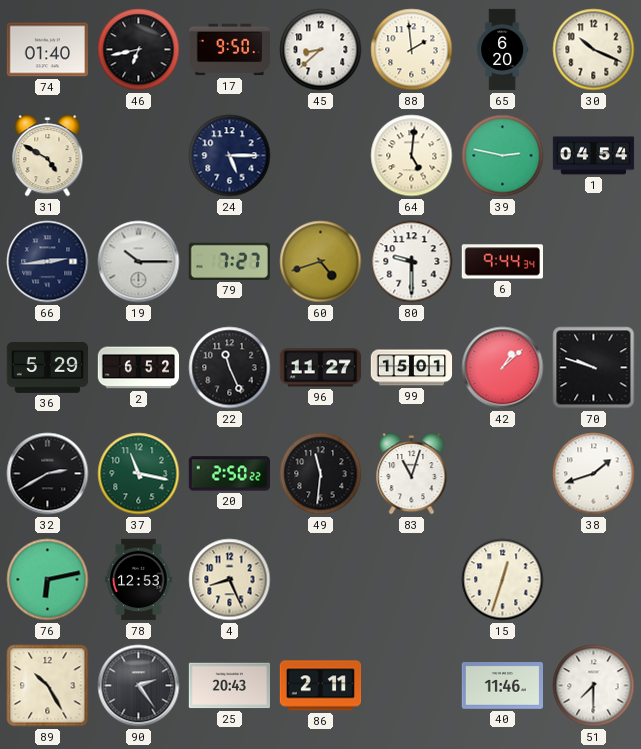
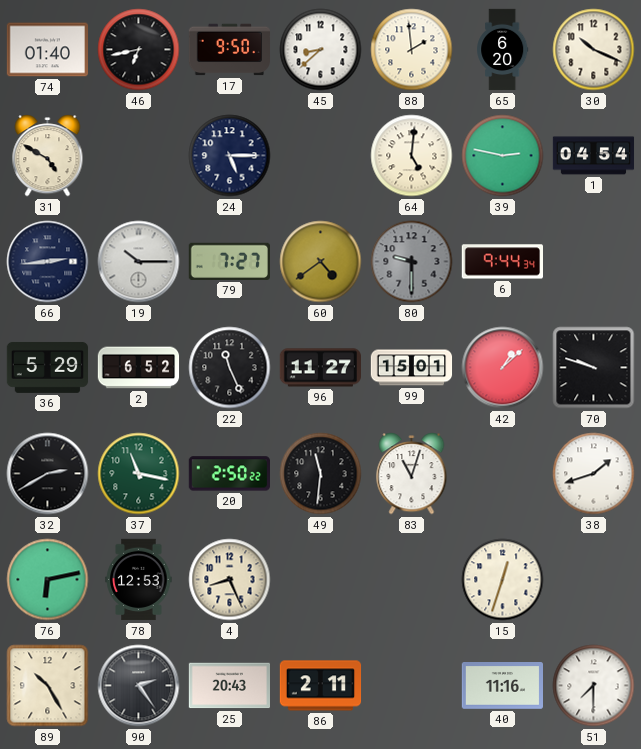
60: 4:42 -> 4:39 (321, 262)
80 dial: white -> grey (412, 262)
40: 11:46 -> 11:16 (503, 686)
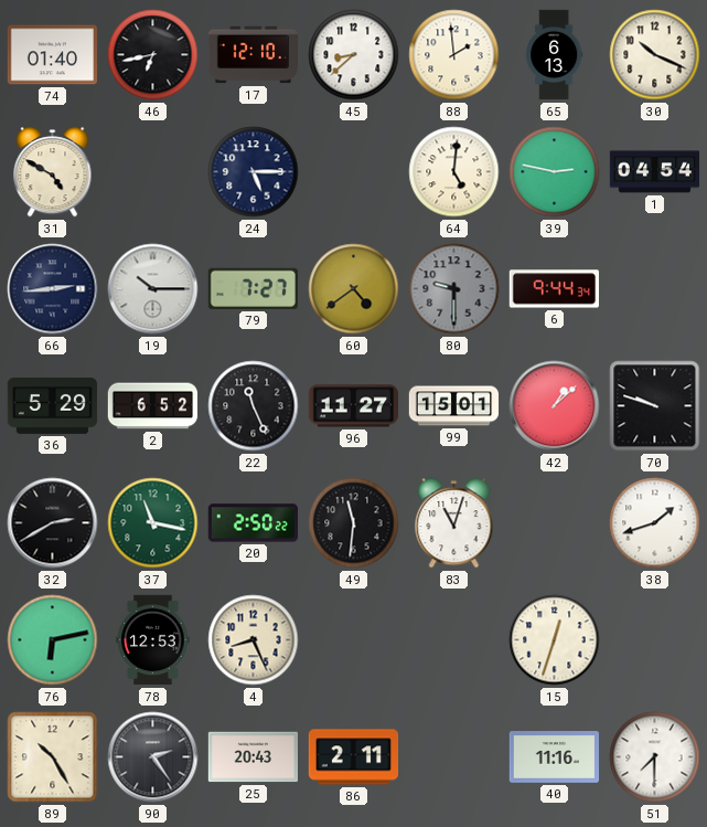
17: 9:50 -> 12:10 (254, 55)
65: 6:20 -> 6:13 (555, 55)
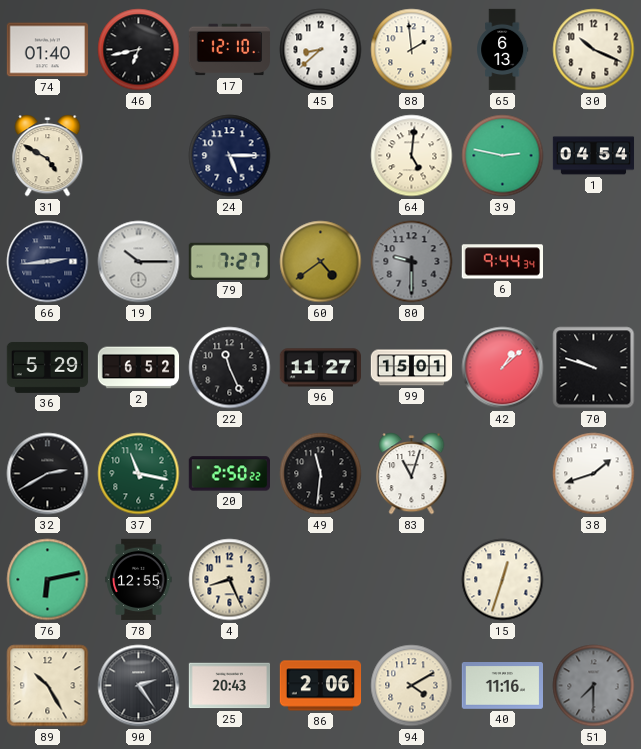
78: 12:53 -> 12:55 (139, 580)
86: 2:11 -> 2:06 (321, 686)
94: none -> 4:10 (412, 686)
51 dial: white -> grey (594, 686)
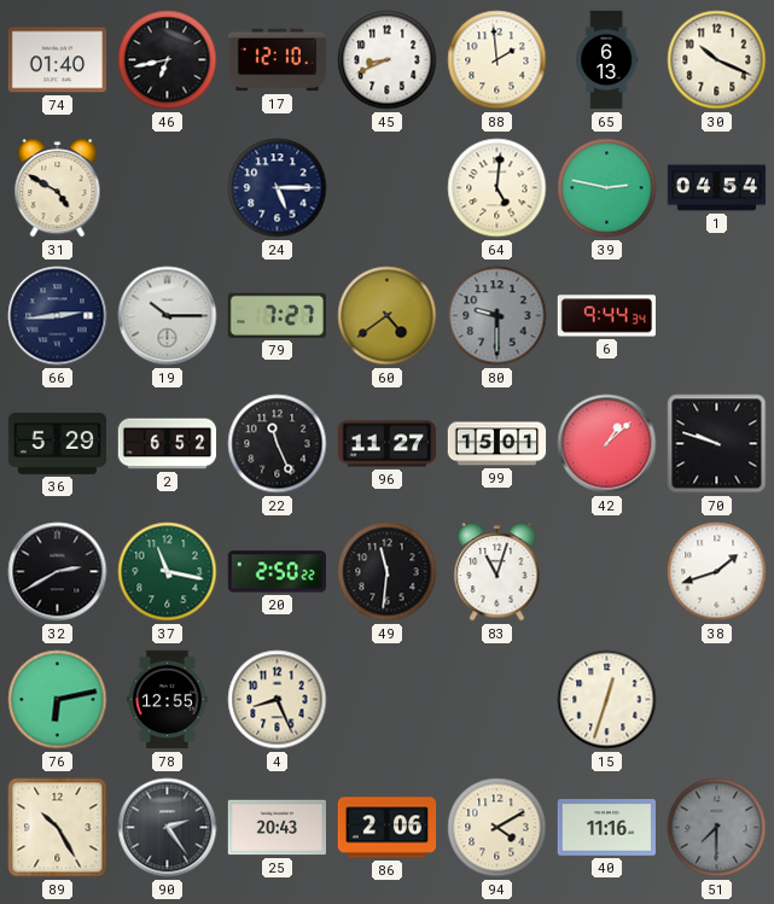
45: 8:38 -> 8:41 (388, 60)
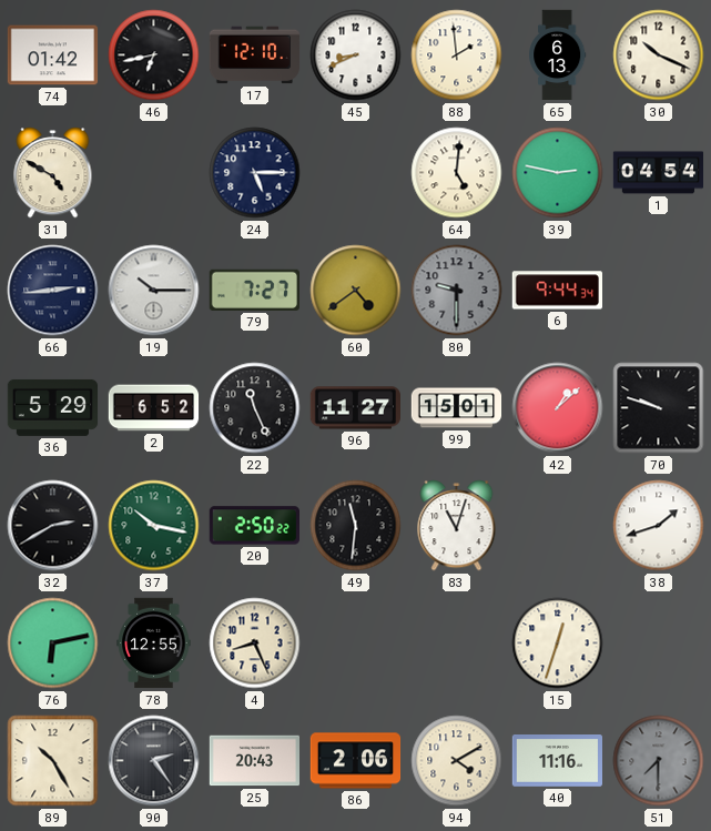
74: 01:40 -> 01:42 (53, 55)
37: 11:17 -> 10:17 (154, 526)
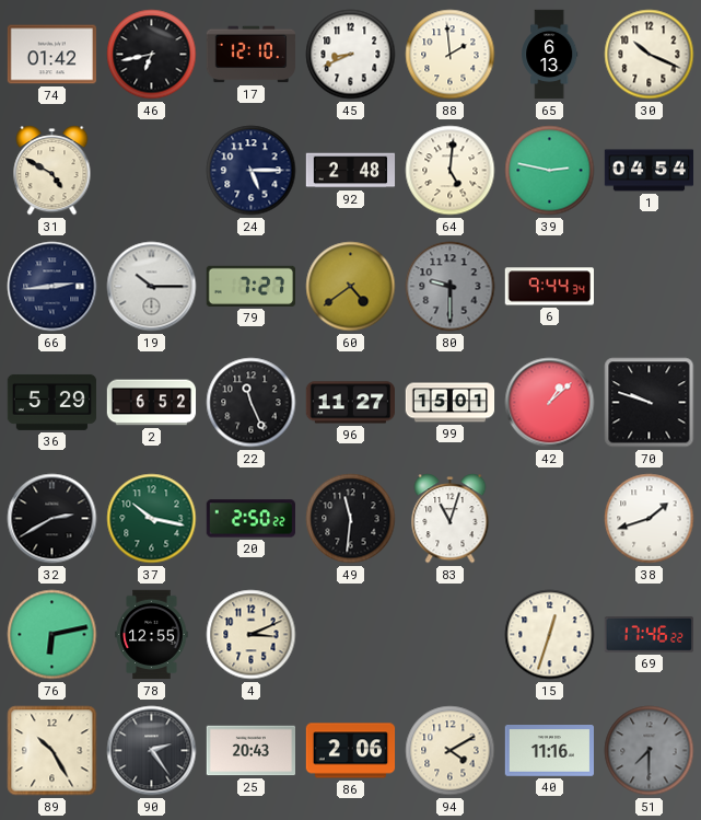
92: none -> 2:48 (351, 171)
4: 8:26 -> 3:11 (252, 635)
69: none -> 17:46 (650, 635)
